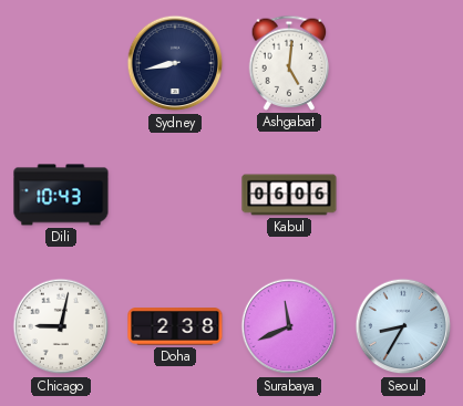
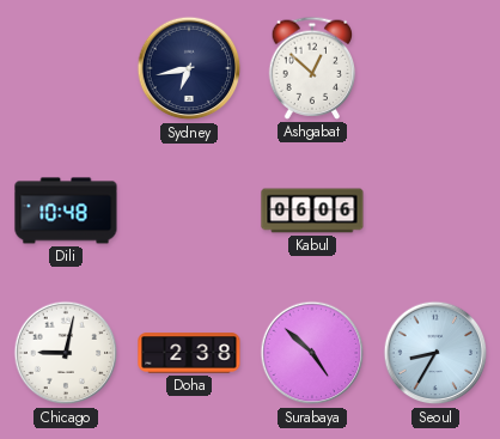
Sydney: 8:43 -> 6:43 (189, 68)
Ashgabat: 5:01 -> 12:52 (312, 68)
Dili: 10:43 -> 10:48 (66, 211)
Surabaya: 11:41 -> 4:52 (312, 353)
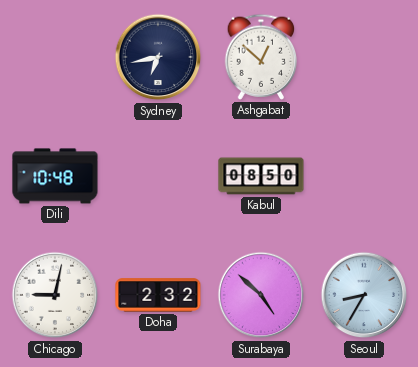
Kabul: 06:06 -> 08:50 (261, 176)
Doha: 2:38 -> 2:32 (158, 295)
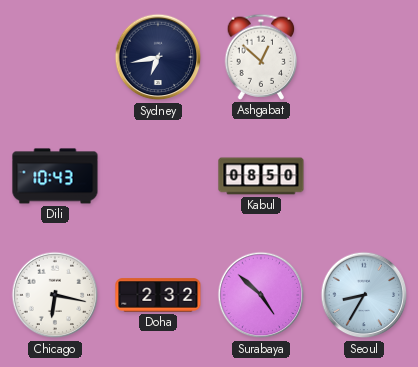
Dili: 10:48 -> 10:43 (55, 176)
Chicago: 9:02 -> 6:17 (55, 295)
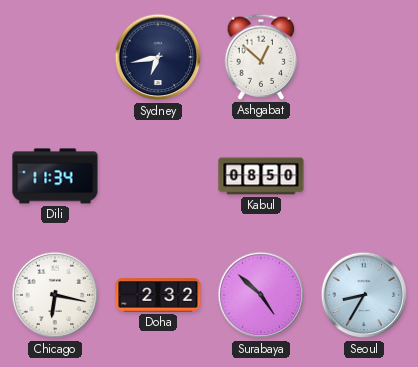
Dili: 10:43 -> 11:34 (55, 176)
